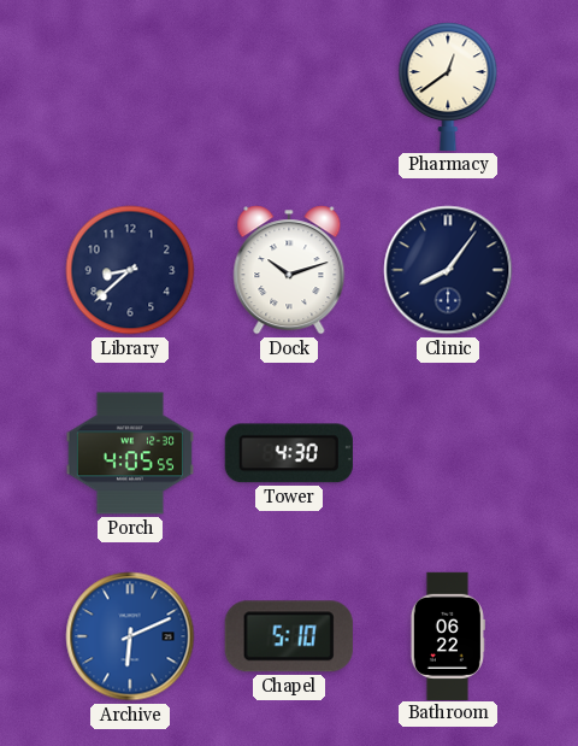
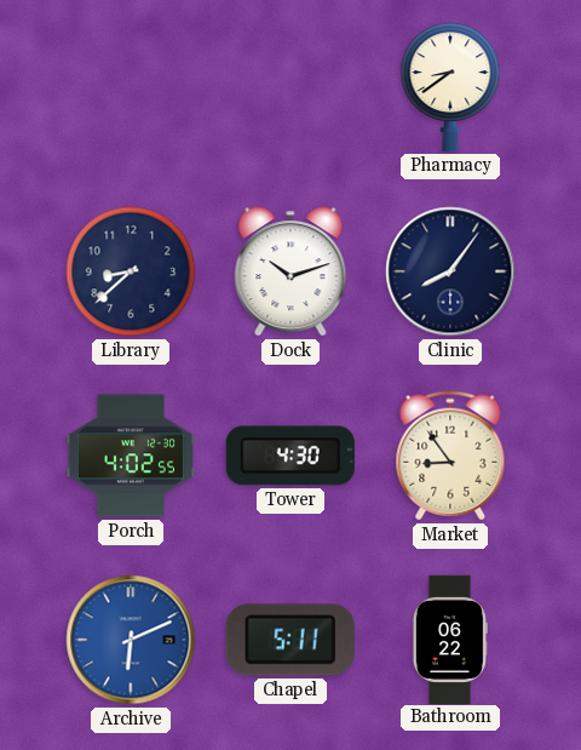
Pharmacy: 12:39 -> 8:39 (450, 87)
Porch: 4:05 -> 4:02 (131, 456)
Market: none -> 8:54 (450, 456)
Chapel: 5:10 -> 5:11 (290, 640)
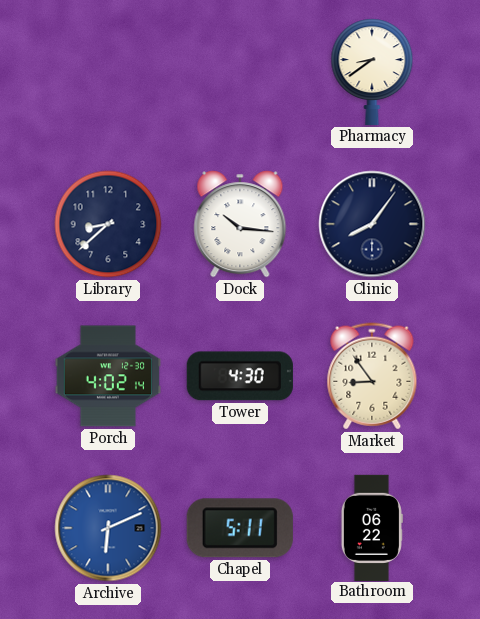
Dock: 10:12 -> 10:16 (240, 224)
Porch: 4:02:55 -> 4:02:14 (108, 376)
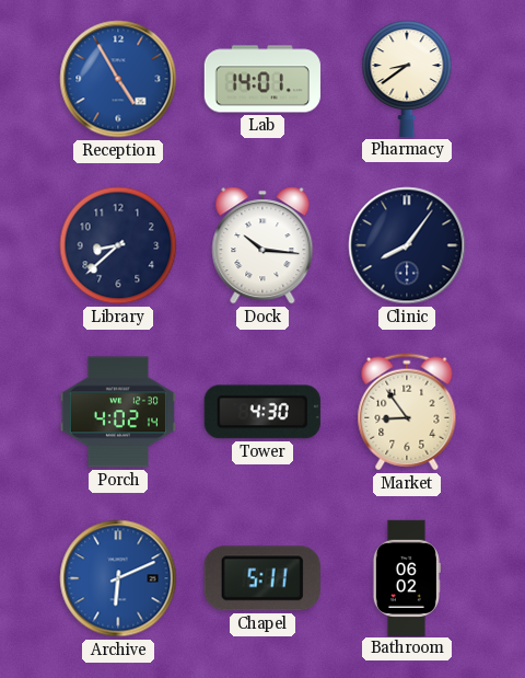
Reception: none -> 4:55 (118, 79)
Lab: none -> 14:01 (262, 79)
Bathroom: 06:22 -> 06:02 (407, 577)
